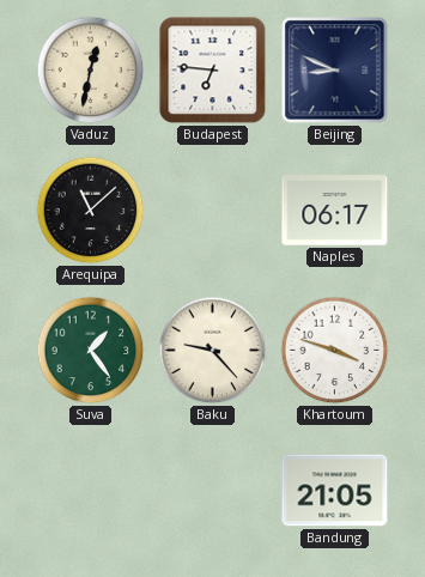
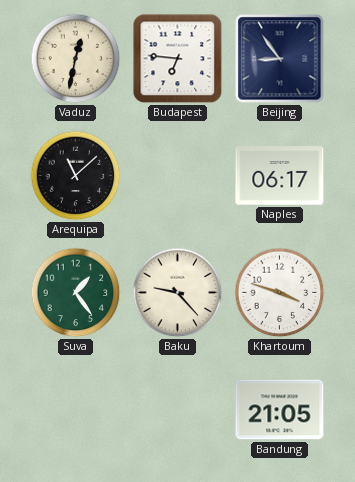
Beijing: 8:49 -> 8:54 (280, 59)
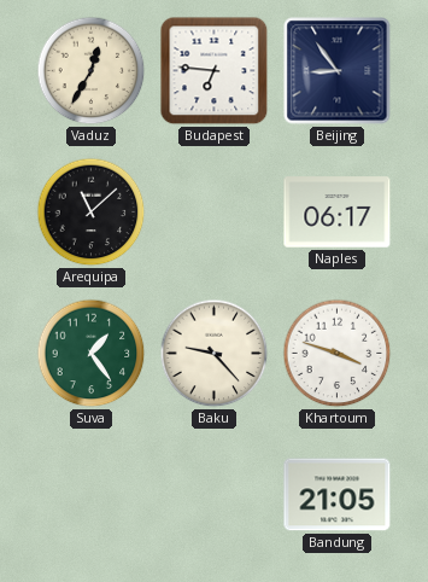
Vaduz: 12:32 -> 12:35 (92, 71)
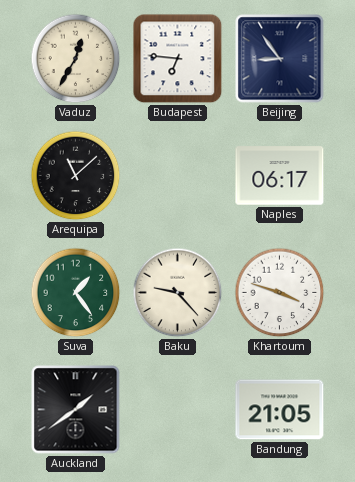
Auckland: none -> 1:39 (76, 410)
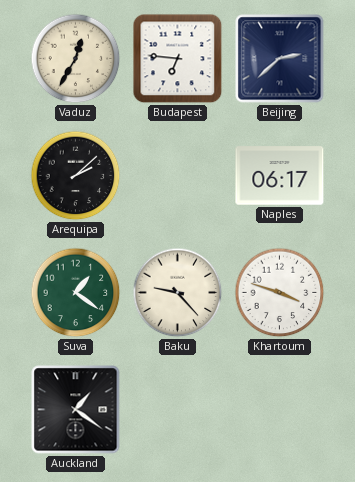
Beijing: 8:54 -> 2:38 (280, 59)
Arequipa: 11:08 -> 2:08 (76, 176)
Suva: 1:24 -> 1:21 (76, 293)
Auckland: 1:39 -> 1:21 (76, 410)
Bandung: 21:05 -> none (280, 410)
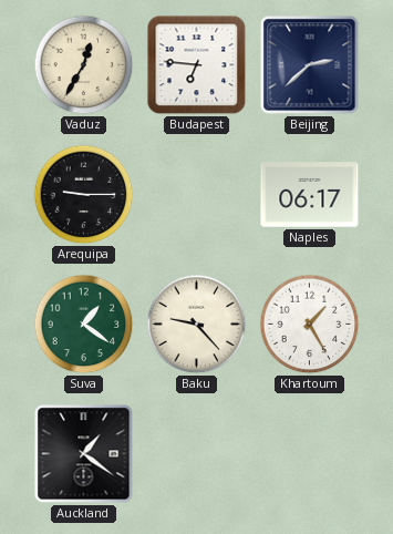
Arequipa: 2:08 -> 9:15 (84, 195)
Khartoum: 3:48 -> 1:25 (310, 325)
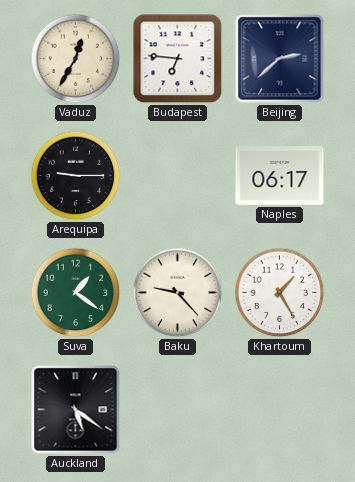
Auckland: 1:21 -> 5:21 (76, 410)
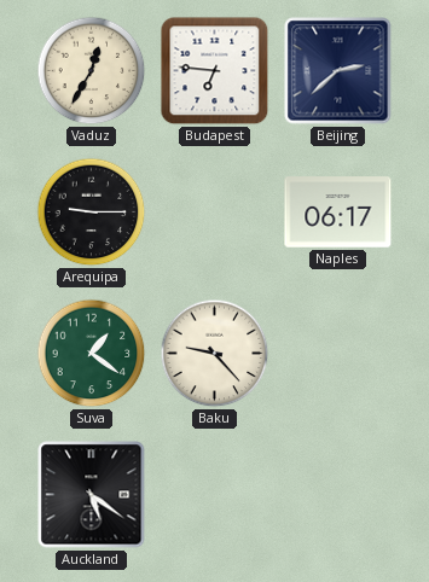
Khartoum: 1:25 -> none (280, 293)
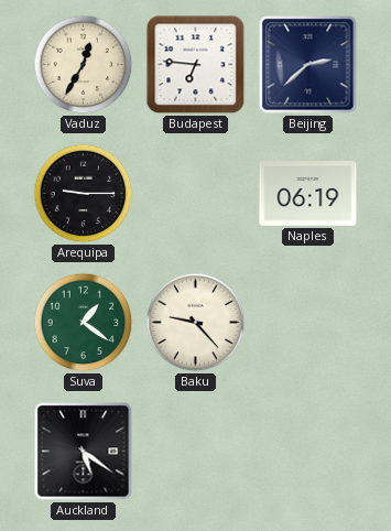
Naples: 06:17 -> 06:19 (308, 194)
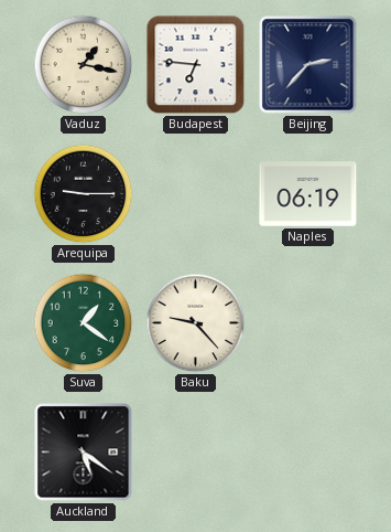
Vaduz: 12:35 -> 1:17 (84, 65)
Beijing: 2:38 -> 2:37 (308, 65)
